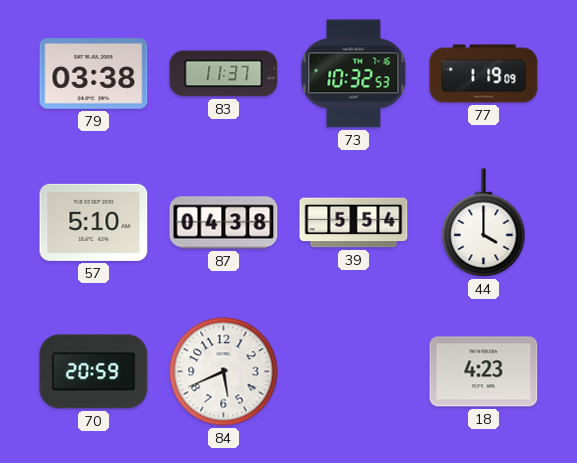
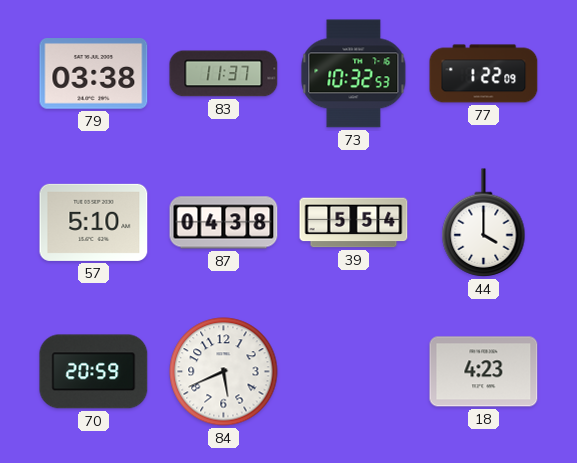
77: 1:19 -> 1:22 (484, 74)
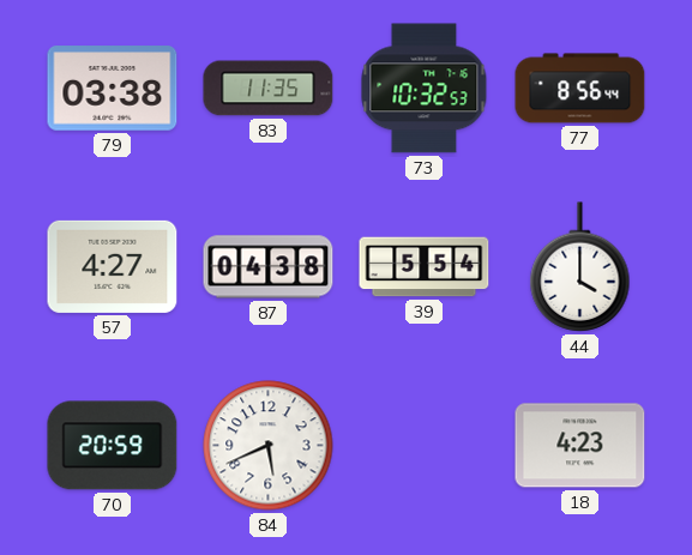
83: 11:37 -> 11:35 (269, 89)
77: 1:22 -> 8:56 (580, 89)
57: 5:10 -> 4:27 (113, 266)
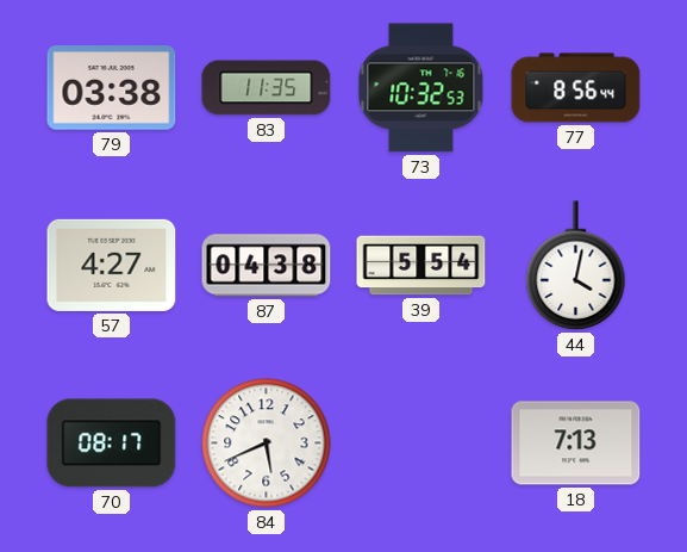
44: 4:00 -> 4:02 (576, 266)
70: 20:59 -> 08:17 (112, 444)
18: 4:23 -> 7:13 (576, 444)
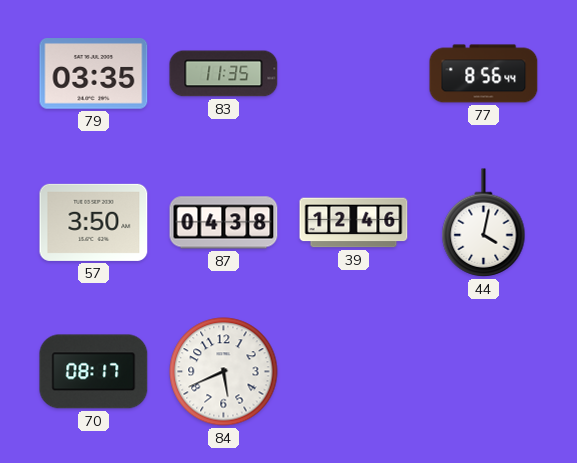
79: 03:38 -> 03:35 (94, 74)
73: 10:32 -> none (421, 88)
57: 4:27 -> 3:50 (94, 222)
39: 5:54 -> 12:46 (354, 223)
18: 7:13 -> none (576, 444)
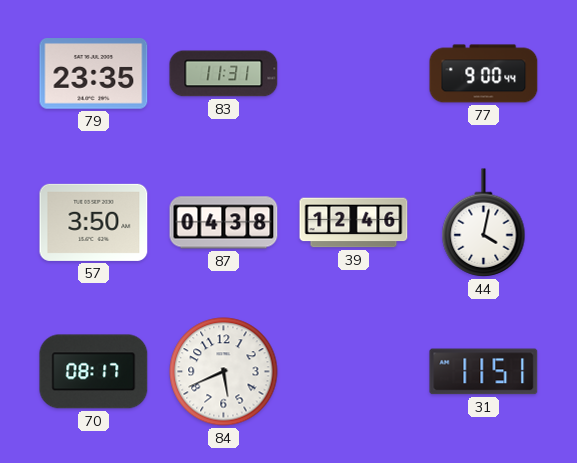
79: 03:35 -> 23:35 (94, 74)
83: 11:35 -> 11:31 (224, 74)
77: 8:56 -> 9:00 (484, 74)
31: none -> 11:51 (484, 372)
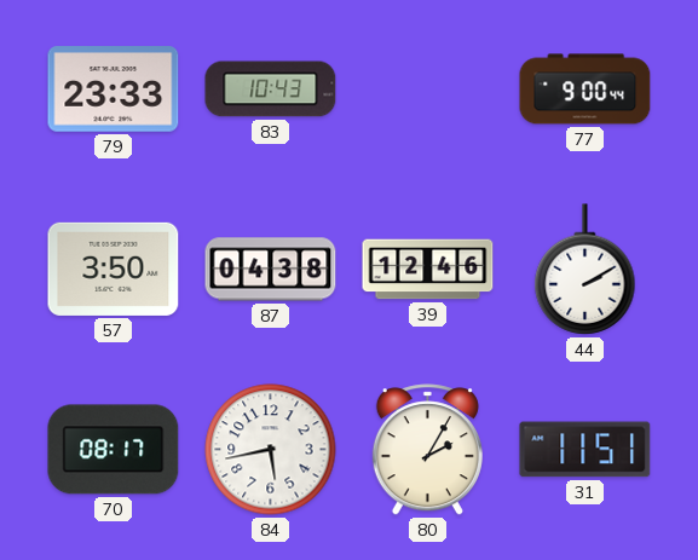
79: 23:35 -> 23:33 (114, 90)
83: 11:31 -> 10:43 (271, 90)
44: 4:02 -> 2:10 (585, 270)
84: 5:41 -> 5:43 (271, 450)
80: none -> 2:05 (427, 450)
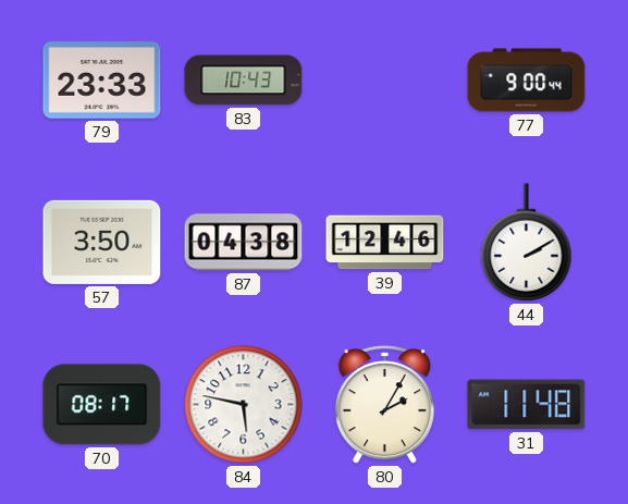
84: 5:43 -> 5:47 (244, 405)
31: 11:51 -> 11:48 (527, 405)
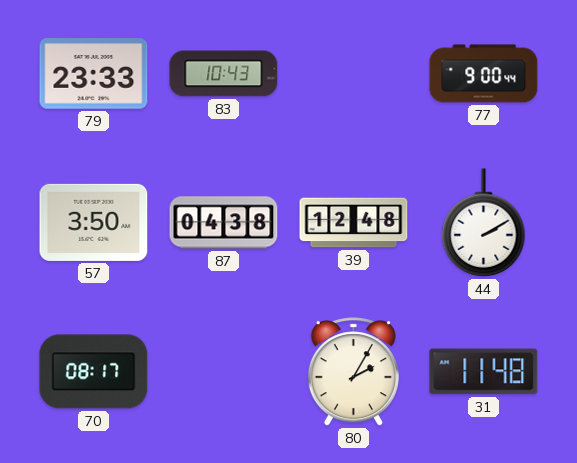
39: 12:46 -> 12:48 (354, 223)
84: 5:47 -> none (244, 405)
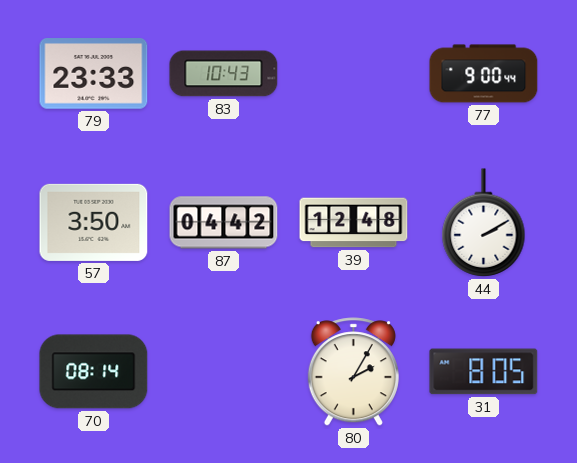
87: 04:38 -> 04:42 (224, 223)
70: 08:17 -> 08:14 (94, 372)
31: 11:48 -> 8:05 (484, 372)
